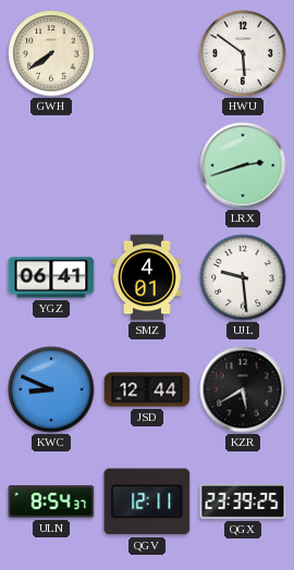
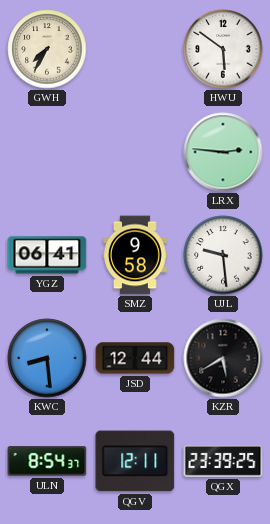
GWH: 7:39 -> 7:35 (47, 49)
LRX: 2:42 -> 2:46 (223, 152)
SMZ: 4:01 -> 9:58 (136, 255)
KWC: 8:49 -> 8:29 (47, 358)
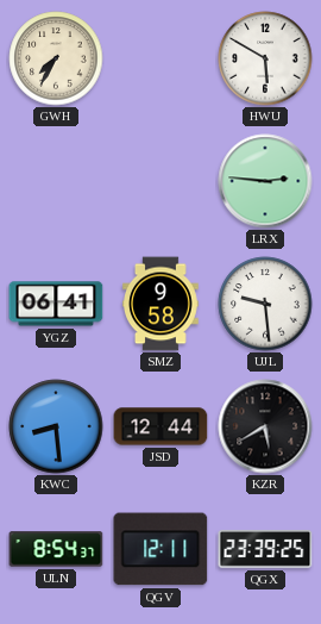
HWU: 5:51 -> 5:50 (265, 58)
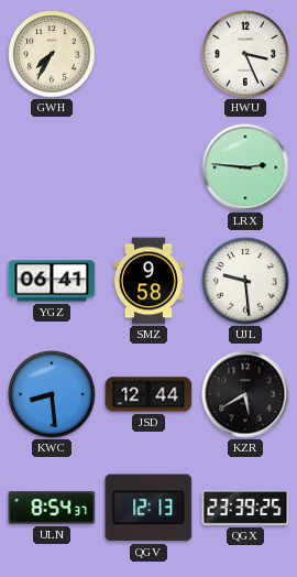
HWU: 5:50 -> 3:26 (245, 54)
QGV: 12:11 -> 12:13 (148, 508)
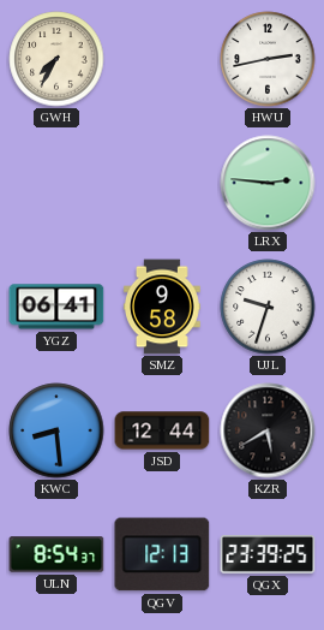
HWU: 3:26 -> 2:43 (268, 59)
UJL: 9:29 -> 9:33 (268, 307)
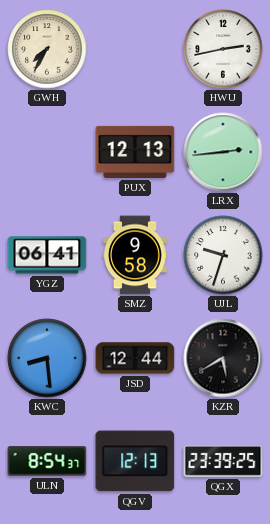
PUX: none -> 12:13 (135, 152)
LRX: 2:46 -> 2:44 (223, 152)
